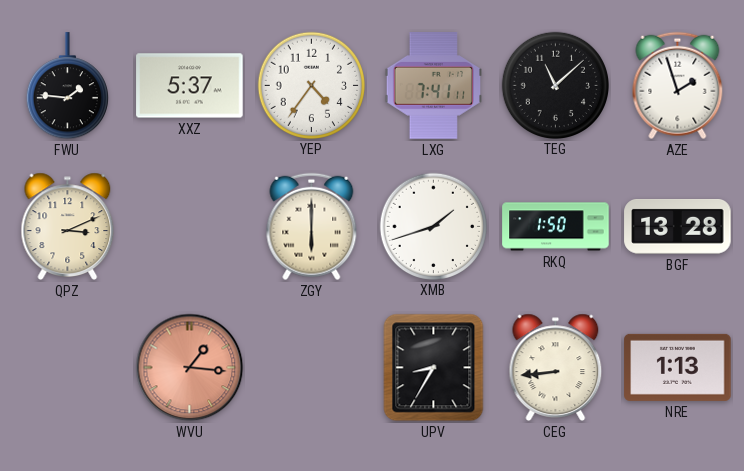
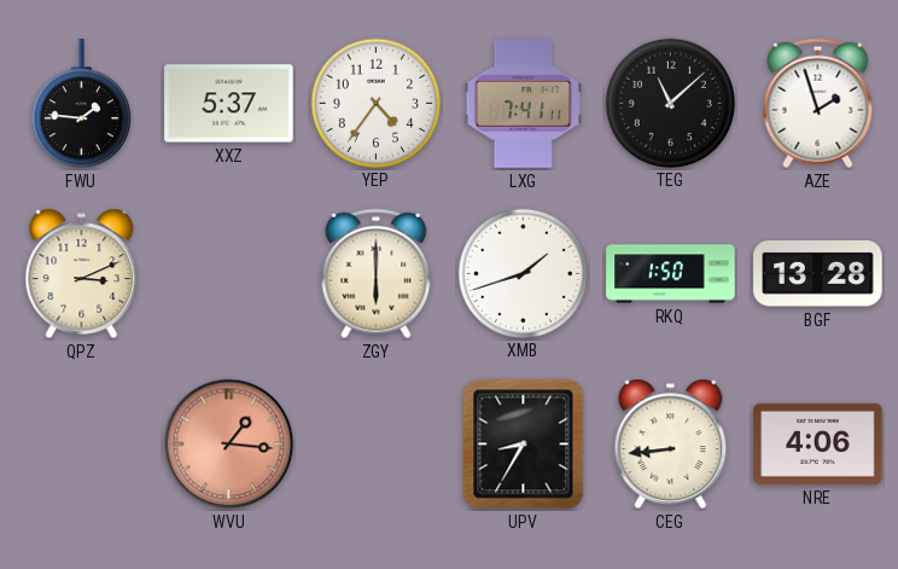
NRE: 1:13 -> 4:06 (818, 443)
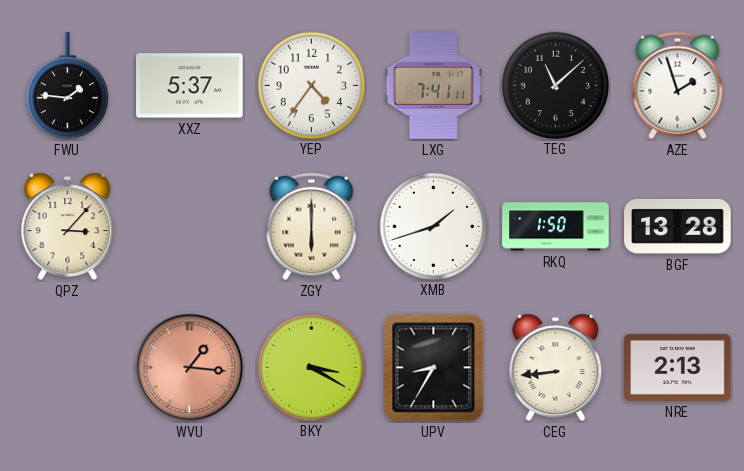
QPZ: 3:11 -> 3:07 (68, 226)
BKY: none -> 3:20 (311, 367)
NRE: 4:06 -> 2:13 (678, 367)
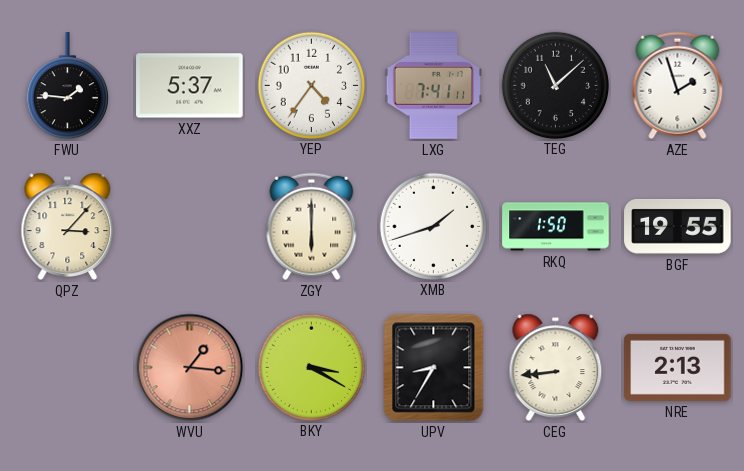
BGF: 13:28 -> 19:55 (678, 227)
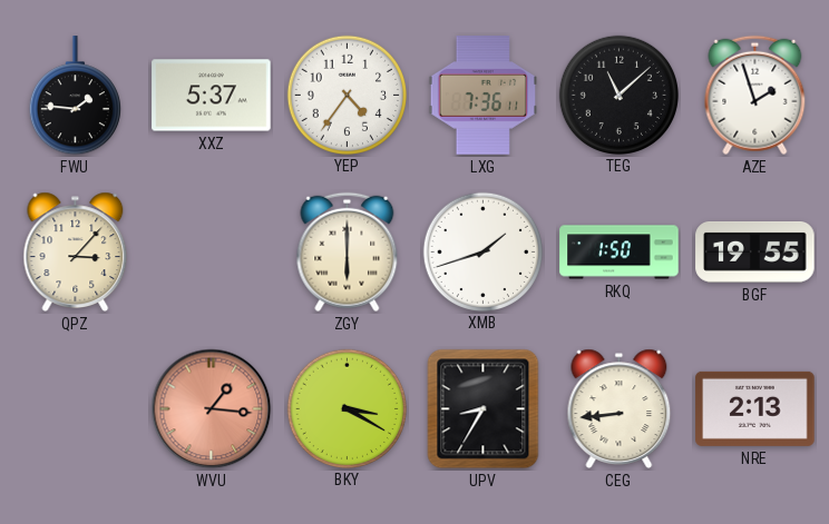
LXG: 7:41 -> 7:36 (482, 96)
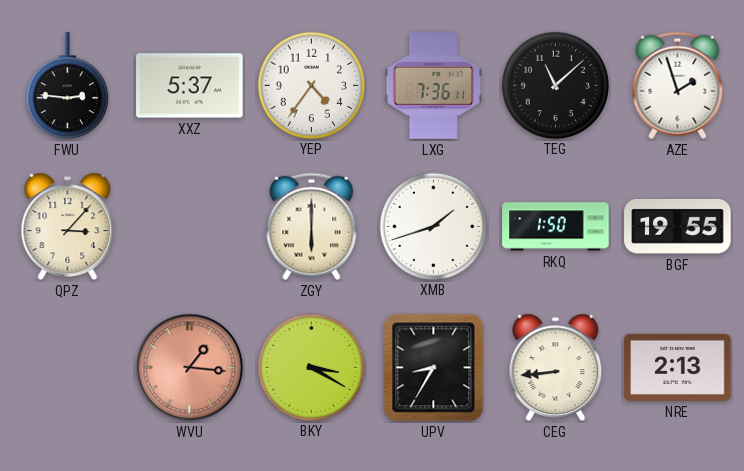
FWU: 1:46 -> 2:46 (67, 86)
